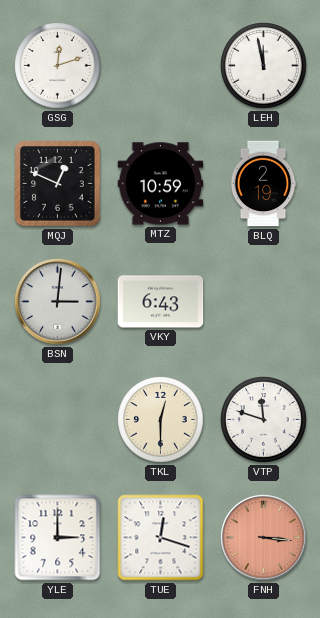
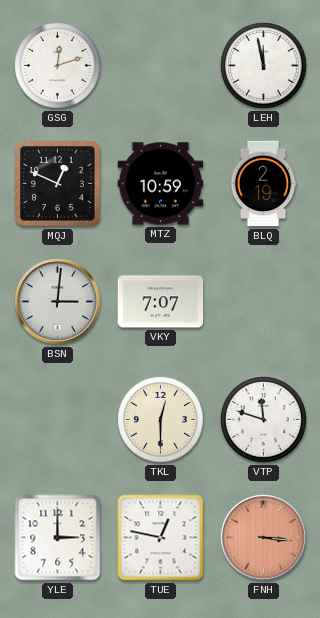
VKY: 6:43 -> 7:07 (161, 302)
TUE: 12:18 -> 12:47 (161, 538)
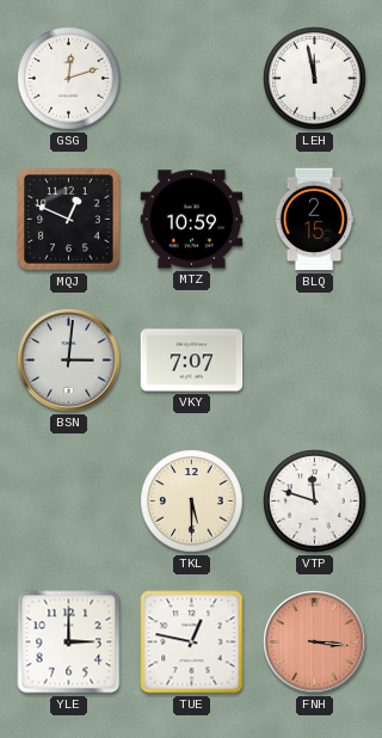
BLQ: 2:19 -> 2:15 (314, 220)
TKL: 12:30 -> 5:30 (192, 502)
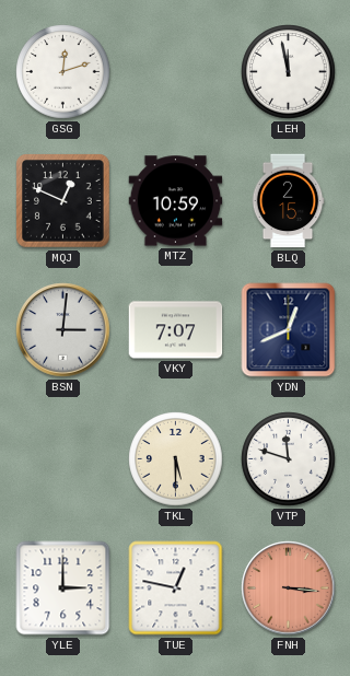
YDN: none -> 12:41 (289, 330)
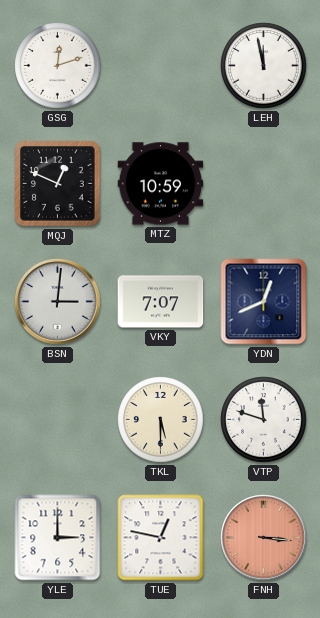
BLQ: 2:15 -> none (288, 201)
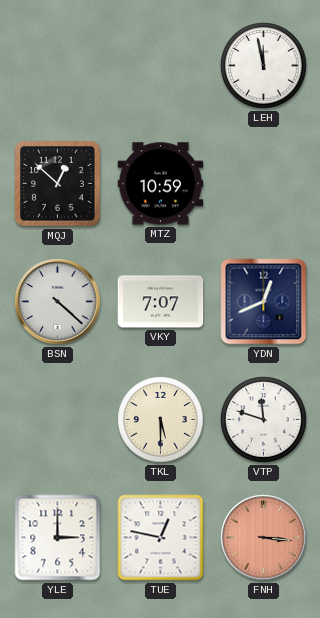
GSG: 12:12 -> none (58, 66)
MQJ: 12:49 -> 12:52 (58, 184)
BSN: 3:01 -> 4:22 (58, 302)
